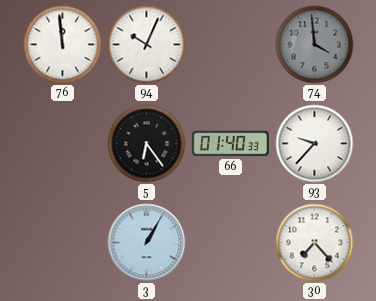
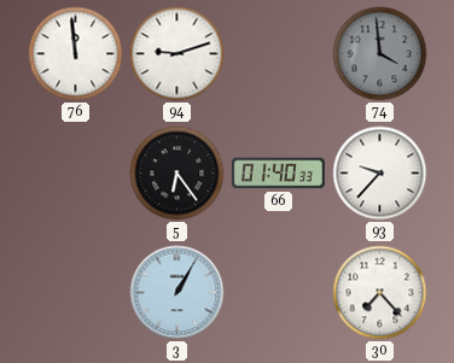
94: 10:04 -> 9:12 (177, 54)
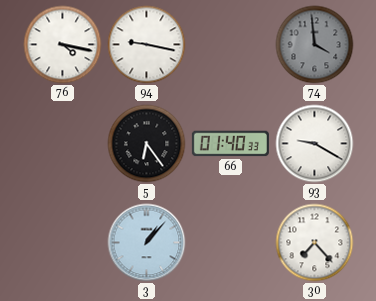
76: 11:59 -> 4:17 (63, 45)
94: 9:12 -> 9:17 (147, 45)
93: 9:37 -> 9:20 (315, 144)
3: 1:05 -> 1:07 (147, 243)
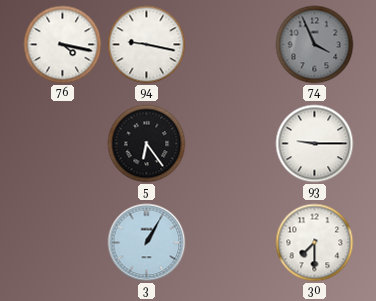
74: 3:59 -> 3:56 (315, 45)
66: 01:40 -> none (230, 144)
93: 9:20 -> 9:15 (315, 144)
3: 1:07 -> 1:05 (147, 243)
30: 7:23 -> 7:30 (315, 243)
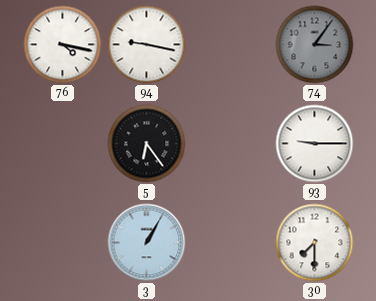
74: 3:56 -> 3:06 (315, 45)
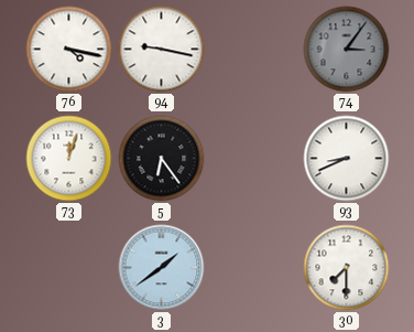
73: none -> 12:03 (69, 159)
93: 9:15 -> 8:41 (347, 159)
3: 1:05 -> 1:39 (162, 268)
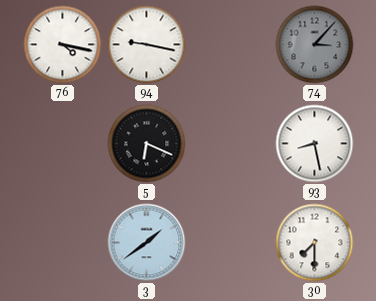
74: 3:06 -> 3:07 (315, 45)
73: 12:03 -> none (69, 159)
5: 6:24 -> 6:19 (147, 144)
93: 8:41 -> 8:28 (315, 144)
